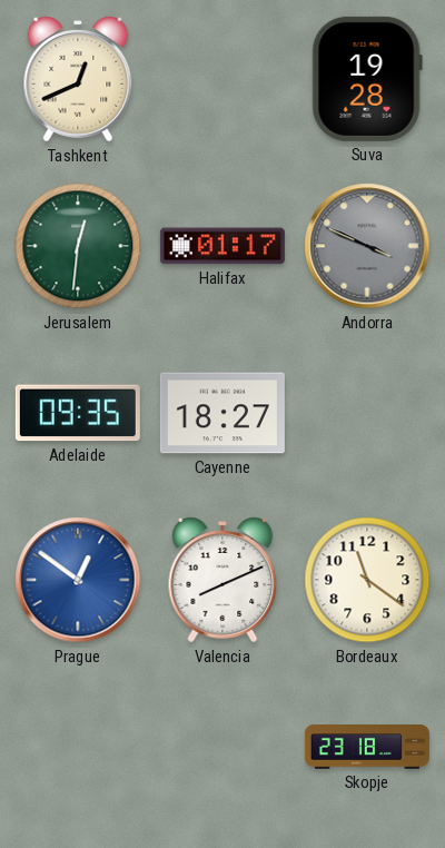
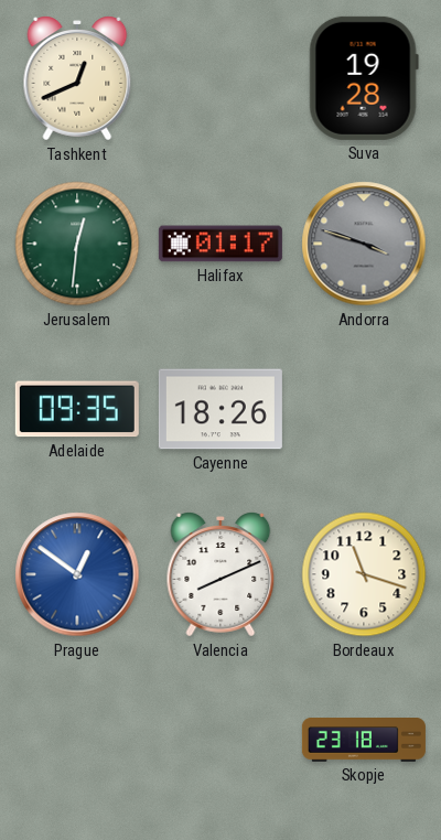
Andorra: 3:49 -> 3:48 (364, 244)
Cayenne: 18:27 -> 18:26 (220, 409)
Bordeaux: 11:21 -> 11:18 (364, 574)
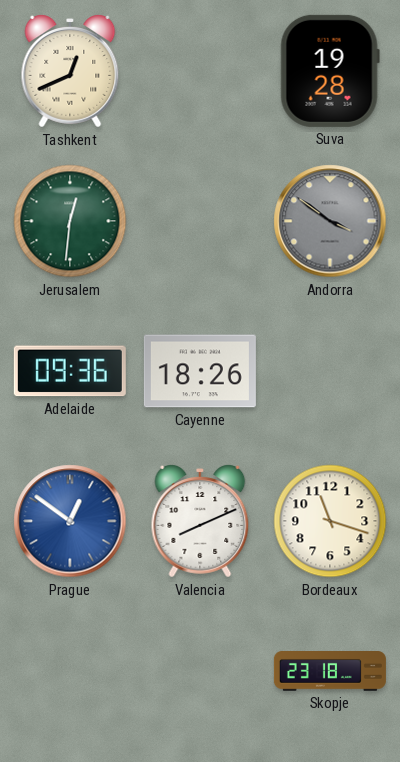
Halifax: 01:17 -> none (220, 244)
Andorra: 3:48 -> 3:51 (330, 221)
Adelaide: 09:35 -> 09:36 (70, 371)
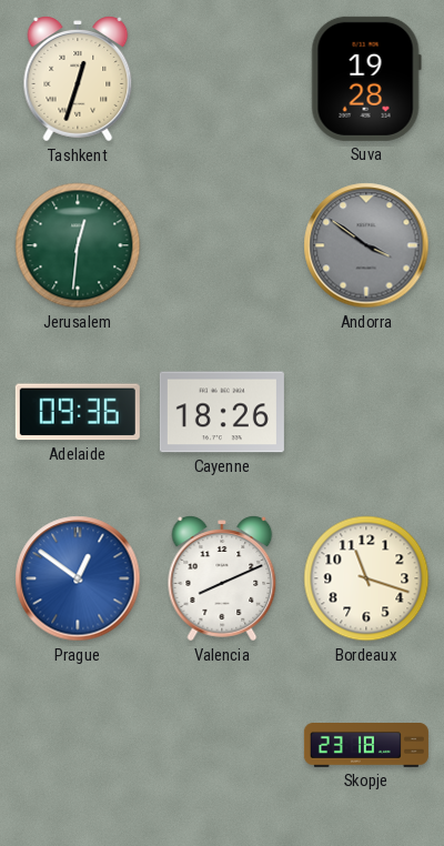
Tashkent: 12:41 -> 12:33 (78, 79)
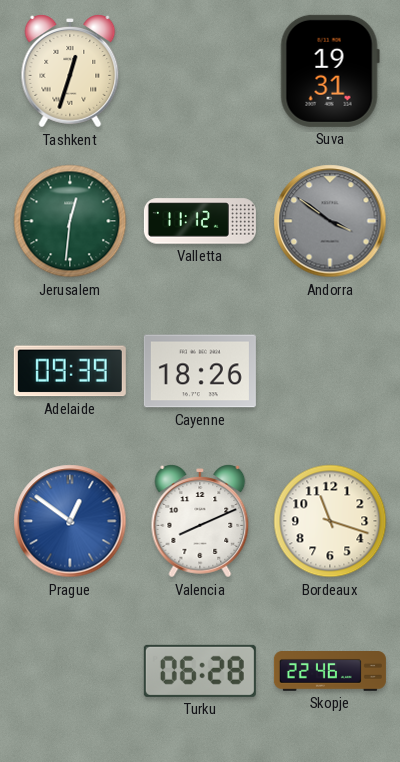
Suva: 19:28 -> 19:31 (330, 71)
Valletta: none -> 11:12 (200, 221)
Adelaide: 09:36 -> 09:39 (70, 371)
Turku: none -> 06:28 (200, 671)
Skopje: 23:18 -> 22:46 (330, 672)
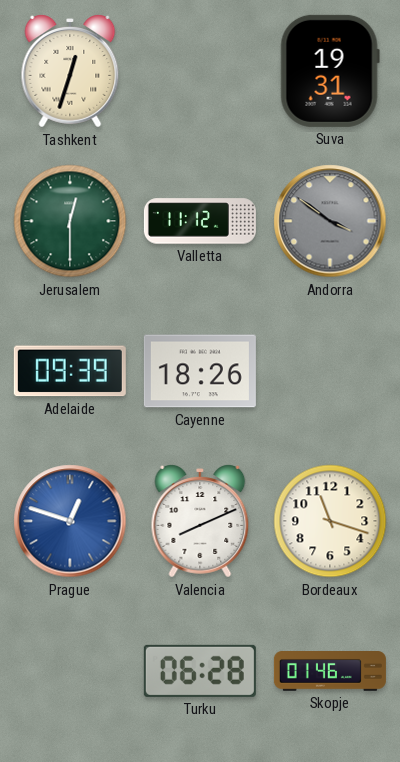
Jerusalem: 12:31 -> 12:30 (70, 221)
Prague: 12:51 -> 12:48 (70, 521)
Skopje: 22:46 -> 01:46 (330, 672)
